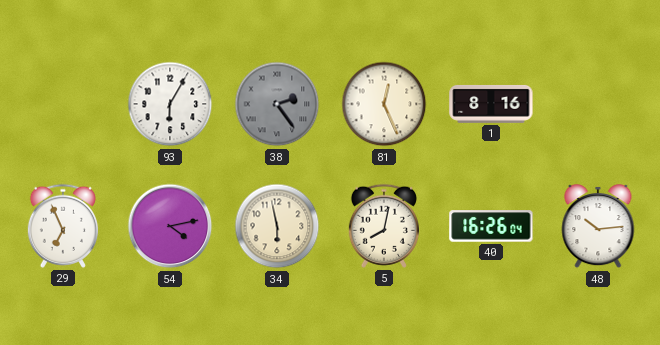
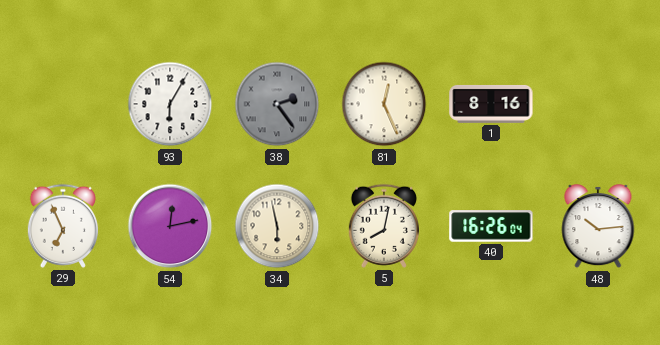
54: 4:13 -> 12:13 (170, 226)
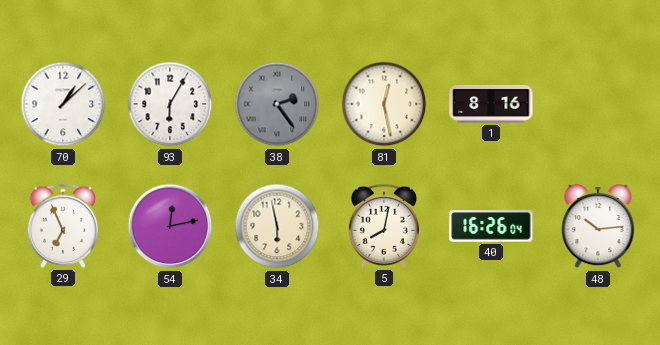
70: none -> 1:08 (63, 104)
81: 12:26 -> 12:28 (384, 104)
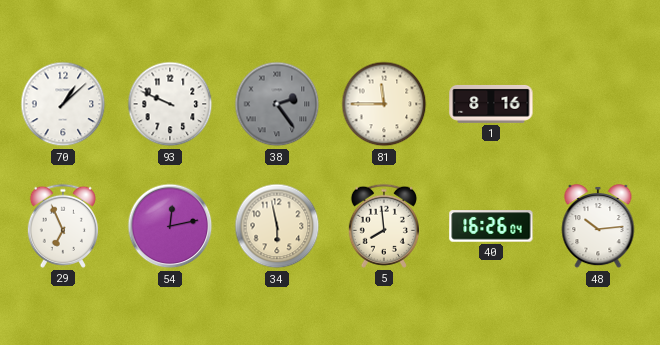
93: 6:05 -> 9:49 (170, 104)
81: 12:28 -> 11:45 (384, 104)
5: 8:02 -> 7:59 (384, 226)
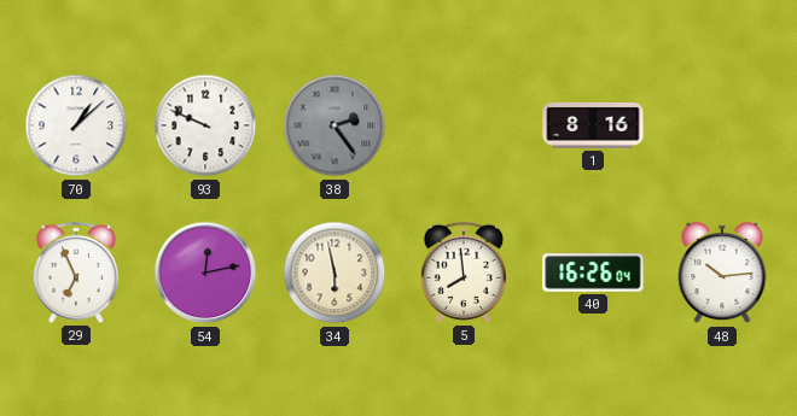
81: 11:45 -> none (384, 104)
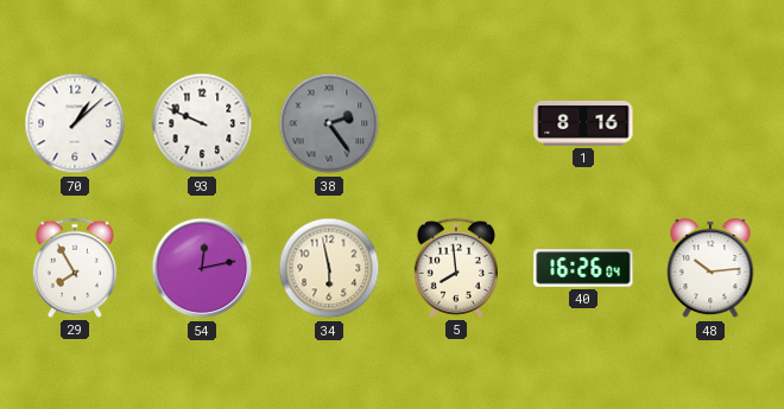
29: 6:56 -> 7:55 (75, 268)
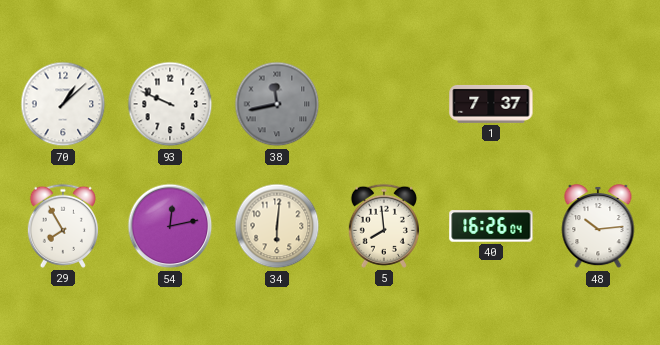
38: 2:24 -> 11:43 (277, 104)
1: 8:16 -> 7:37 (491, 104)
34: 5:58 -> 6:01 (277, 226)
